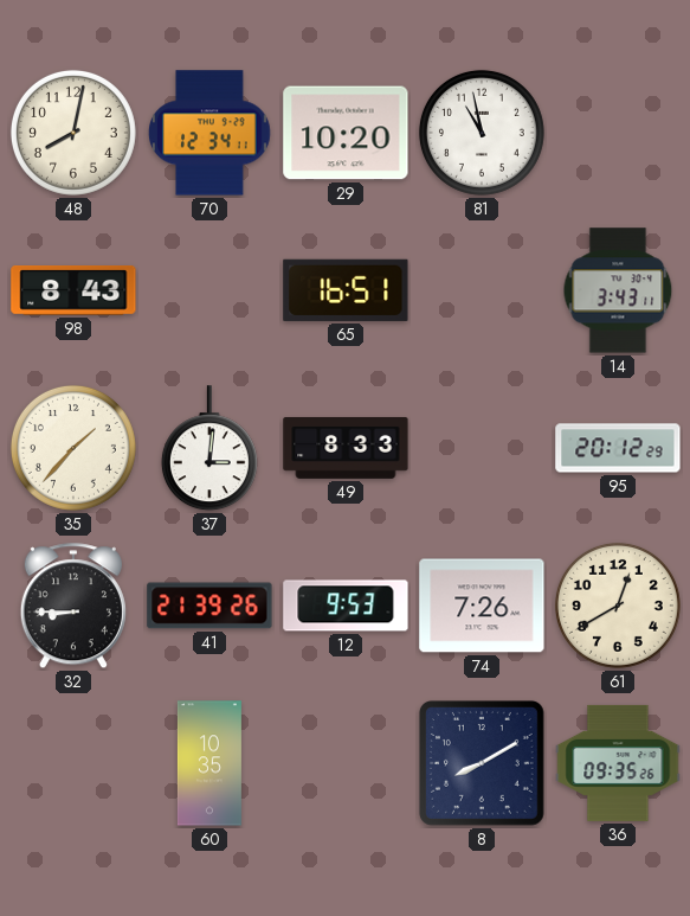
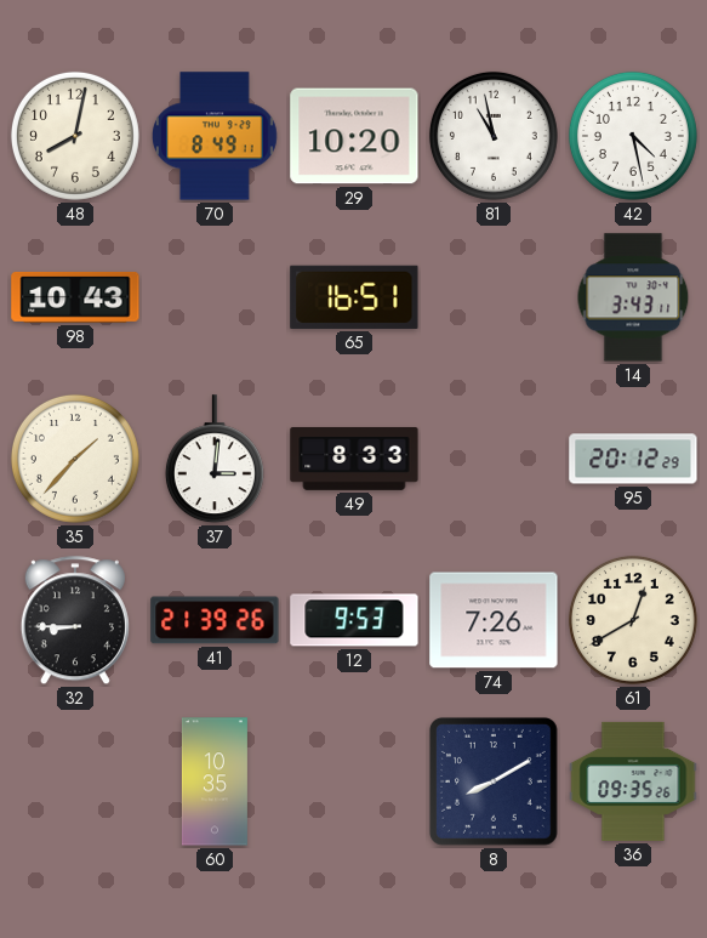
70: 12:34 -> 8:49 (216, 136)
42: none -> 4:28 (633, 136)
98: 8:43 -> 10:43 (75, 299)
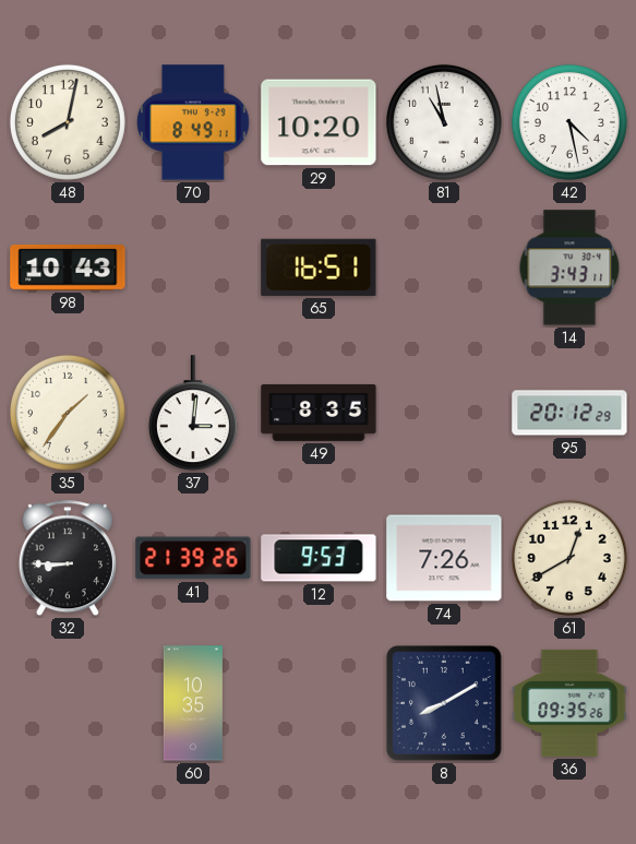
35: 1:37 -> 1:36 (68, 413)
49: 8:33 -> 8:35 (319, 413)
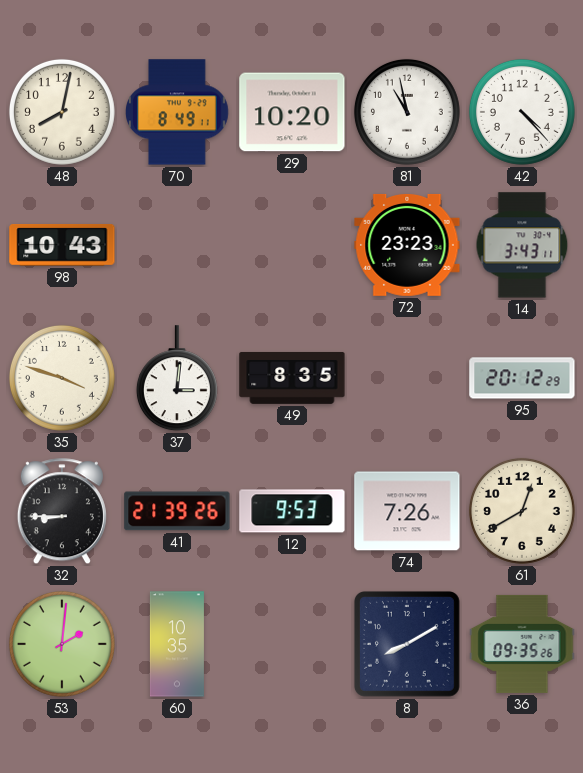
42: 4:28 -> 4:23 (522, 112)
65: 16:51 -> none (319, 268)
72: none -> 23:23 (407, 245)
35: 1:36 -> 3:48 (62, 378)
53: none -> 2:01 (62, 644)
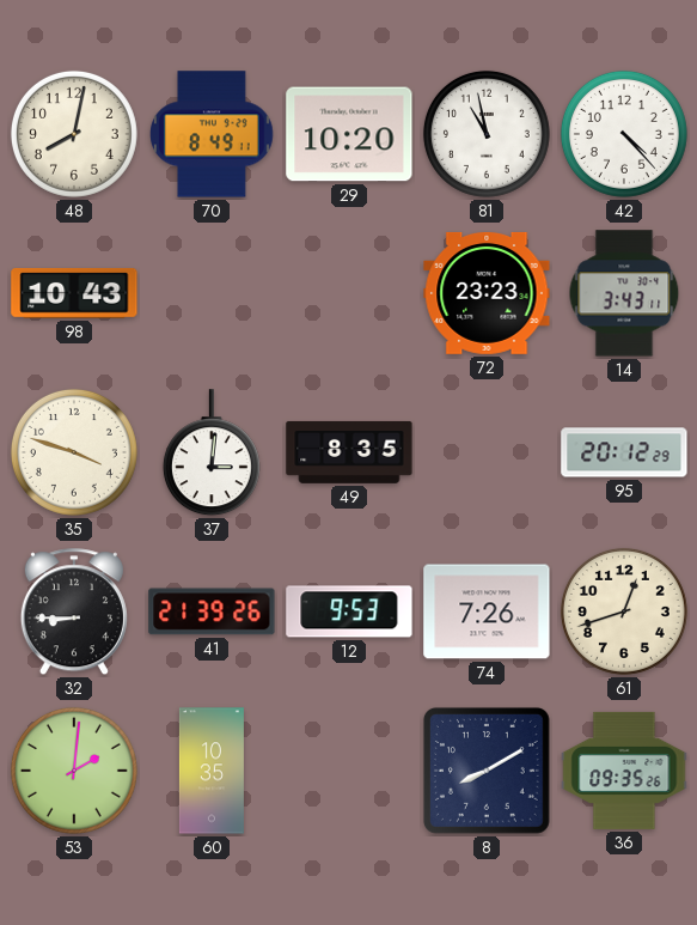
61: 12:40 -> 12:42 (624, 611)
